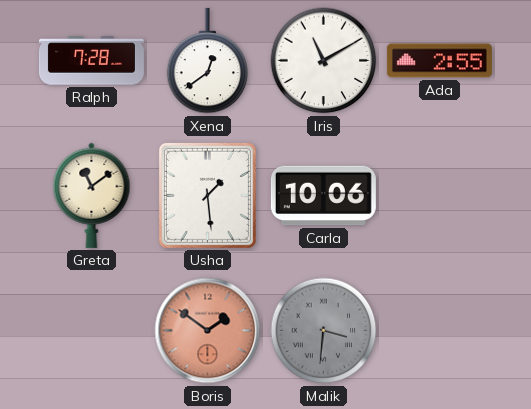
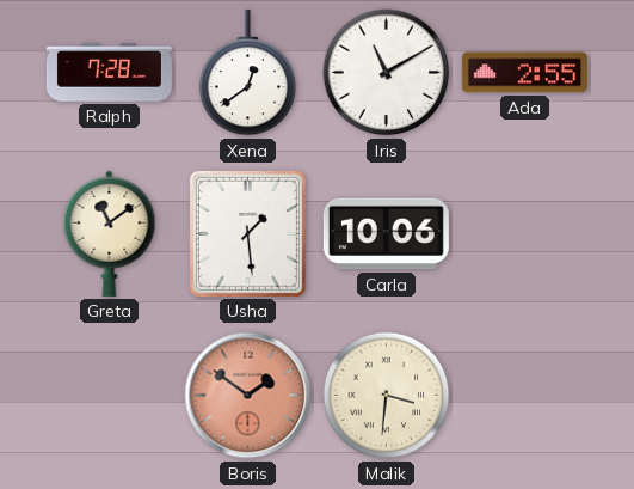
Malik dial: grey -> cream (387, 396)
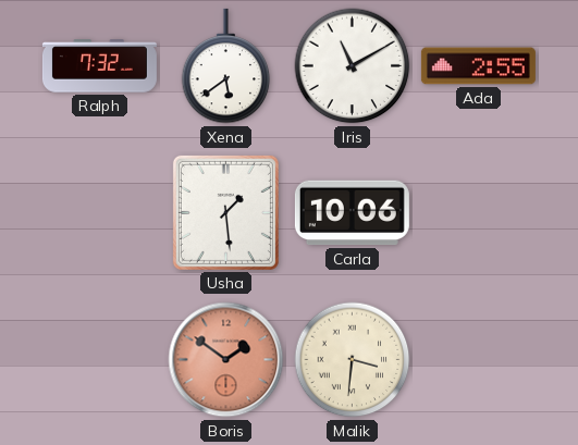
Ralph: 7:28 -> 7:32 (99, 66)
Xena: 12:39 -> 5:39 (226, 66)
Greta: 11:09 -> none (110, 233)
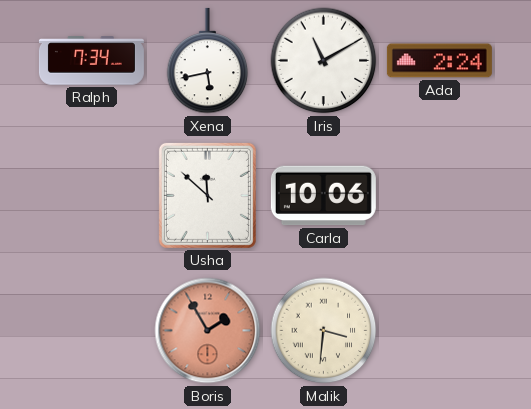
Ralph: 7:32 -> 7:34 (91, 61)
Xena: 5:39 -> 5:43 (208, 61)
Ada: 2:55 -> 2:24 (439, 61)
Usha: 1:29 -> 11:52 (207, 195)
Boris: 1:51 -> 1:55 (208, 331)
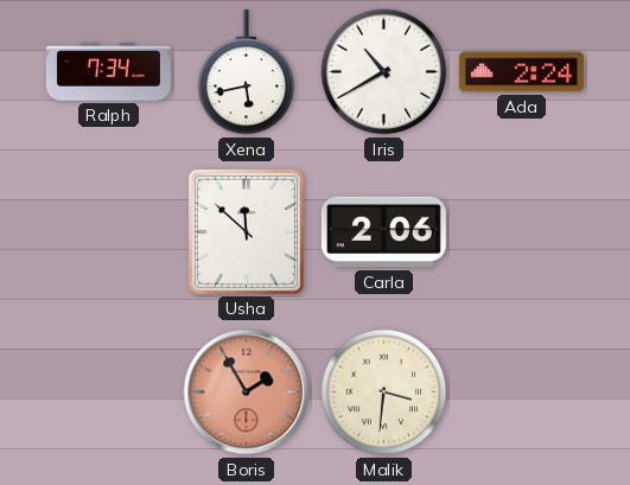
Iris: 11:10 -> 10:40 (384, 72)
Carla: 10:06 -> 2:06 (383, 232)
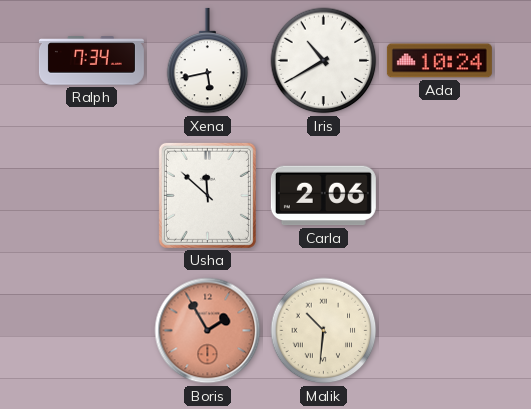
Ada: 2:24 -> 10:24 (439, 61)
Malik: 3:31 -> 10:31 (324, 331)
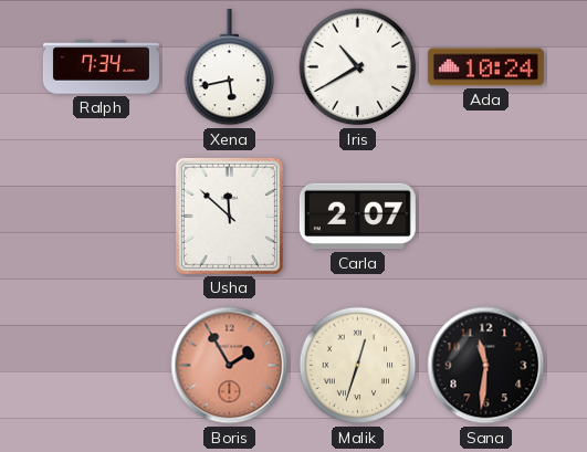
Carla: 2:06 -> 2:07 (357, 217)
Malik: 10:31 -> 12:33 (358, 366)
Sana: none -> 11:31 (486, 366)
